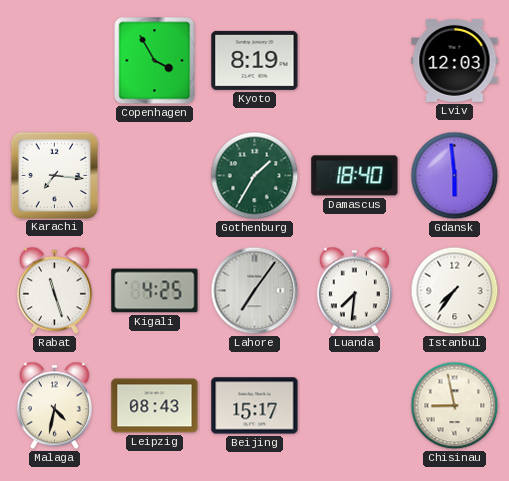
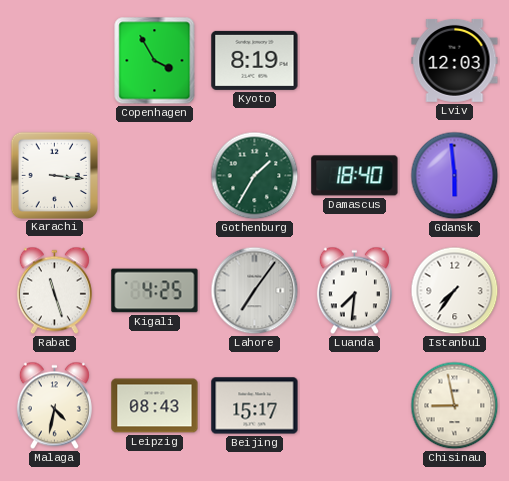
Karachi: 7:16 -> 3:16 (54, 175)
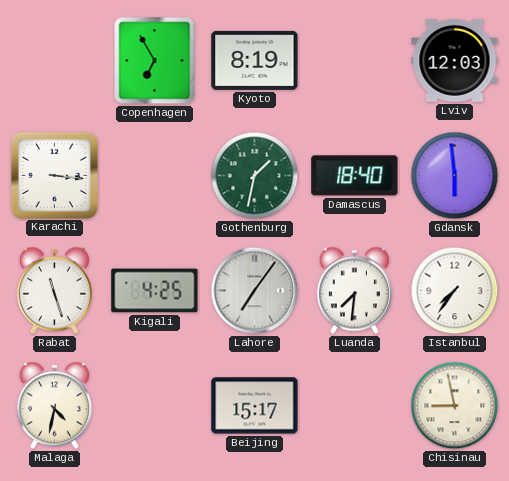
Copenhagen: 3:55 -> 6:55 (155, 61)
Gothenburg: 1:35 -> 1:32 (255, 176)
Leipzig: 08:43 -> none (155, 406)
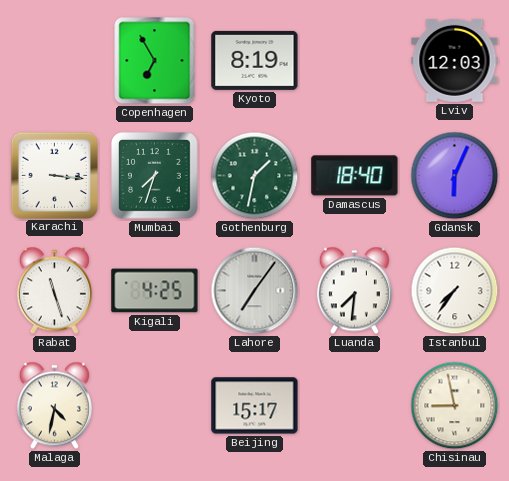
Mumbai: none -> 7:33 (155, 176)
Gdansk: 5:59 -> 6:04 (455, 176)
